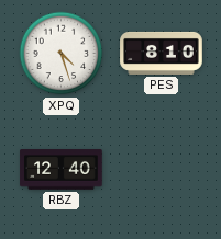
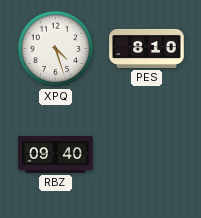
RBZ: 12:40 -> 09:40 (56, 155)
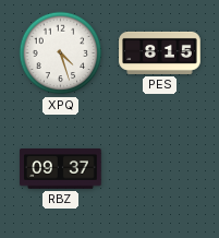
PES: 8:10 -> 8:15 (160, 52)
RBZ: 09:40 -> 09:37 (61, 169)
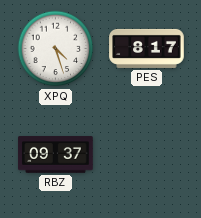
PES: 8:15 -> 8:17 (147, 48)
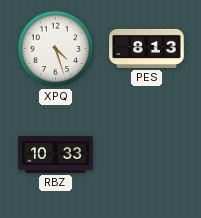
PES: 8:17 -> 8:13 (147, 48)
RBZ: 09:37 -> 10:33 (56, 155)
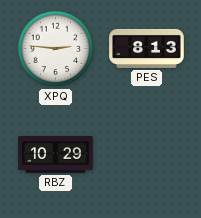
XPQ: 4:27 -> 2:46 (56, 49)
RBZ: 10:33 -> 10:29 (56, 155)
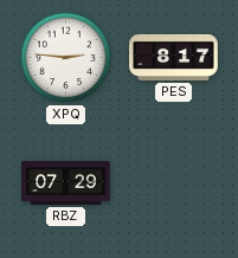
PES: 8:13 -> 8:17 (174, 57)
RBZ: 10:29 -> 07:29 (66, 183)
